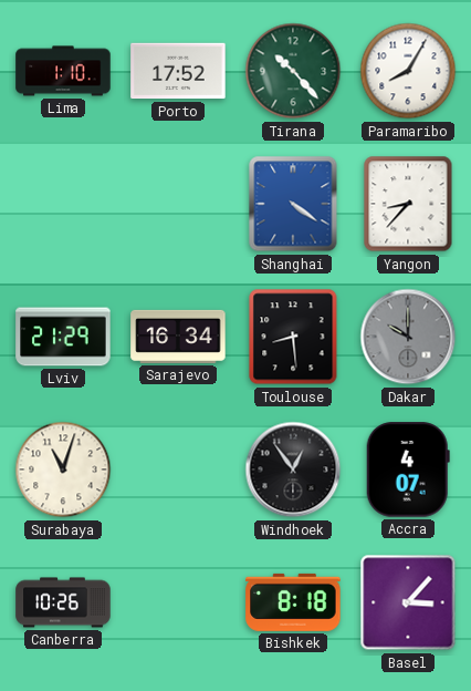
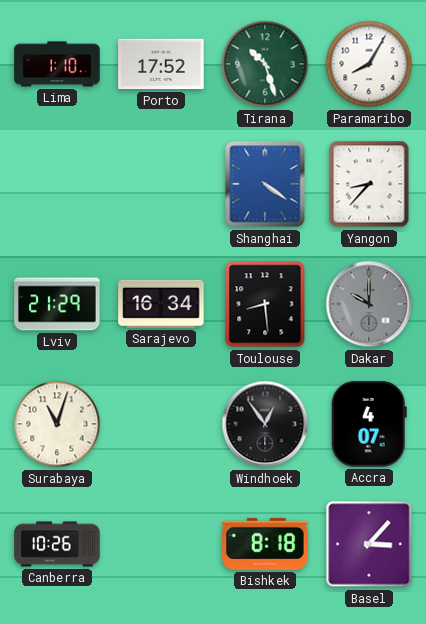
Tirana: 10:23 -> 10:27 (265, 64)
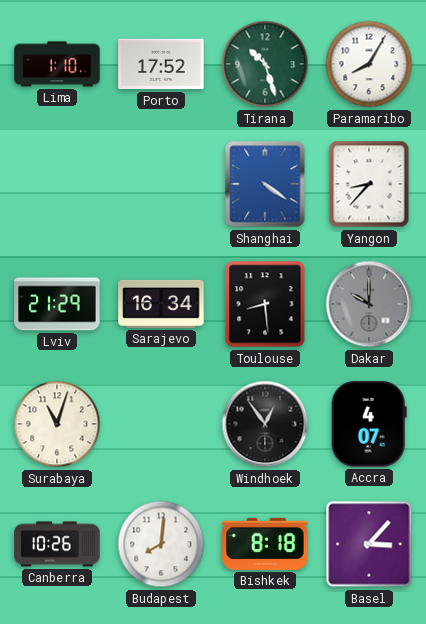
Budapest: none -> 8:01 (161, 544)
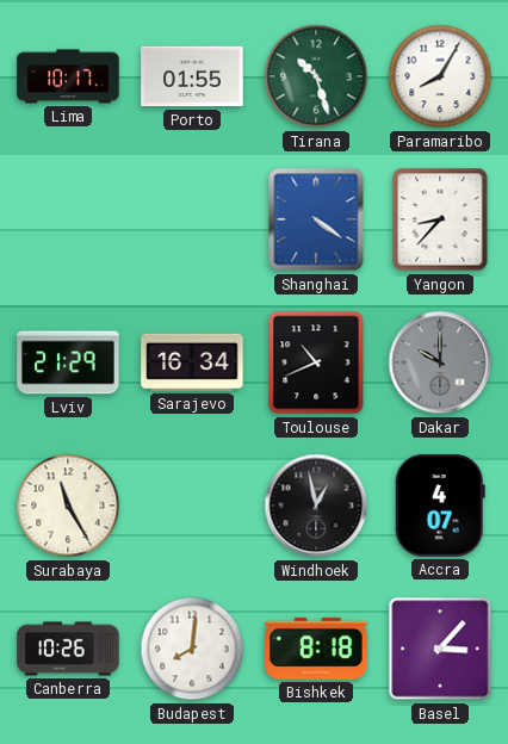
Lima: 1:10 -> 10:17 (68, 76)
Porto: 17:52 -> 01:55 (192, 76)
Toulouse: 8:29 -> 10:41 (316, 362)
Surabaya: 11:03 -> 11:25 (68, 506)
Windhoek: 12:54 -> 12:58 (316, 506)
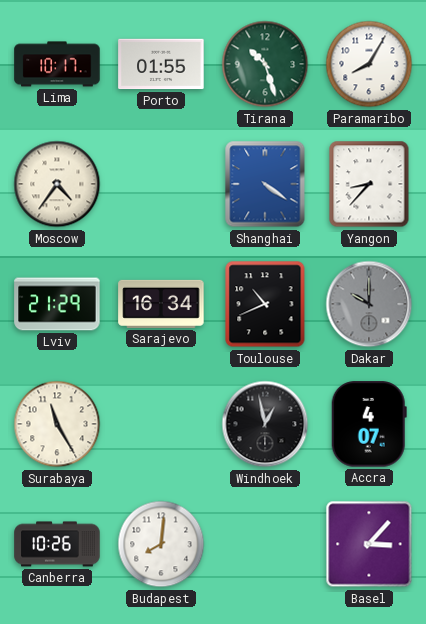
Moscow: none -> 4:36 (57, 184)
Bishkek: 8:18 -> none (316, 649)
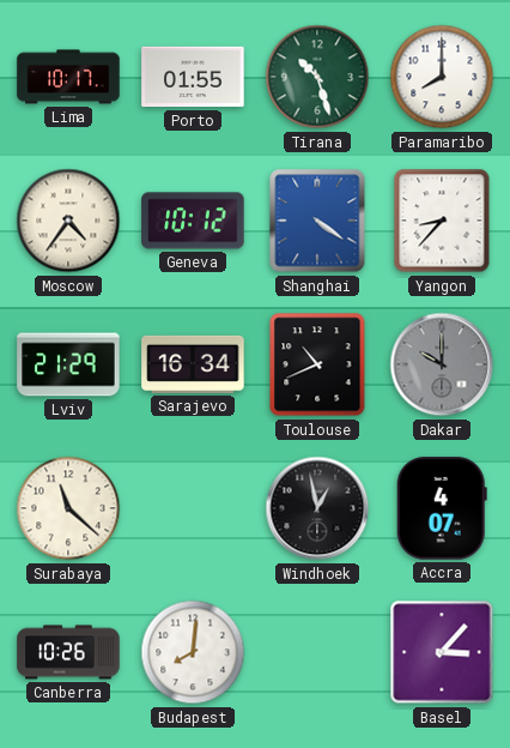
Paramaribo: 8:05 -> 8:00 (442, 77)
Geneva: none -> 10:12 (193, 221)
Surabaya: 11:25 -> 11:22 (68, 508)
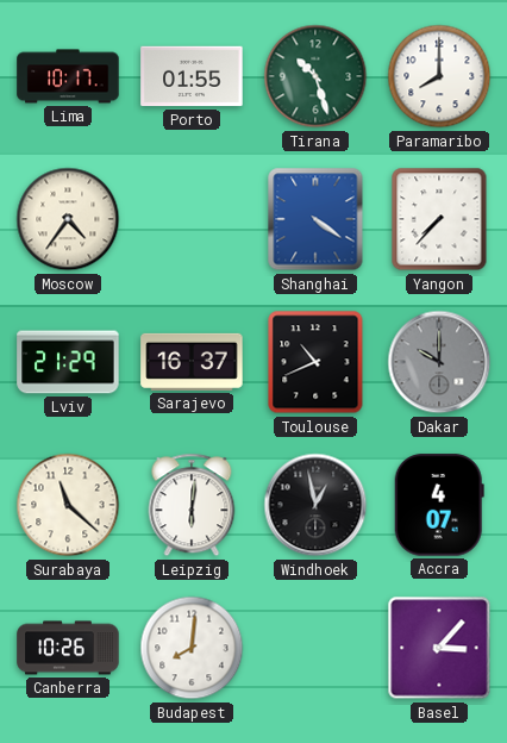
Geneva: 10:12 -> none (193, 221)
Yangon: 8:37 -> 7:37 (439, 219)
Sarajevo: 16:34 -> 16:37 (192, 362)
Leipzig: none -> 6:01 (192, 505)
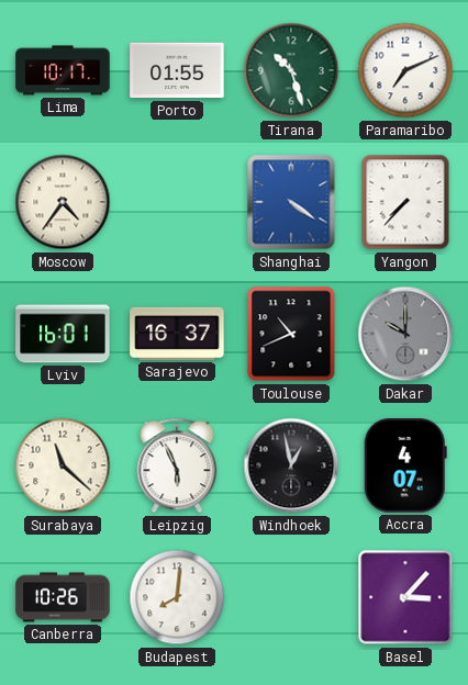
Paramaribo: 8:00 -> 7:11 (405, 70)
Lviv: 21:29 -> 16:01 (63, 334)
Leipzig: 6:01 -> 5:56 (177, 465)
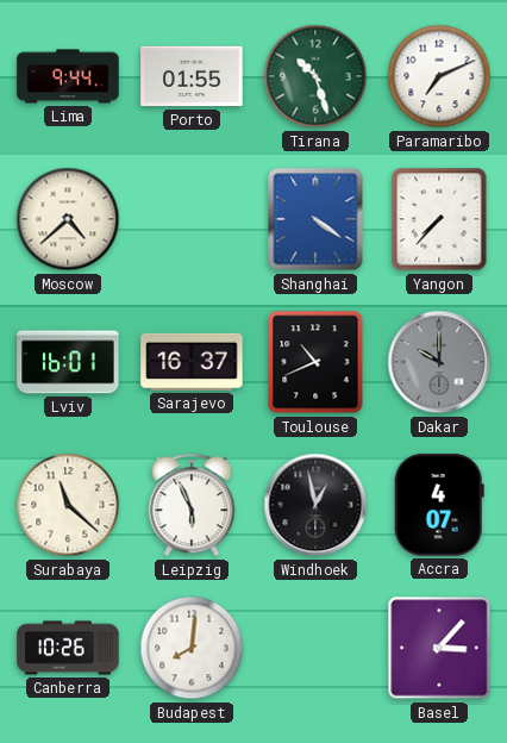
Lima: 10:17 -> 9:44 (68, 76)
Moscow: 4:36 -> 4:38 (68, 219)
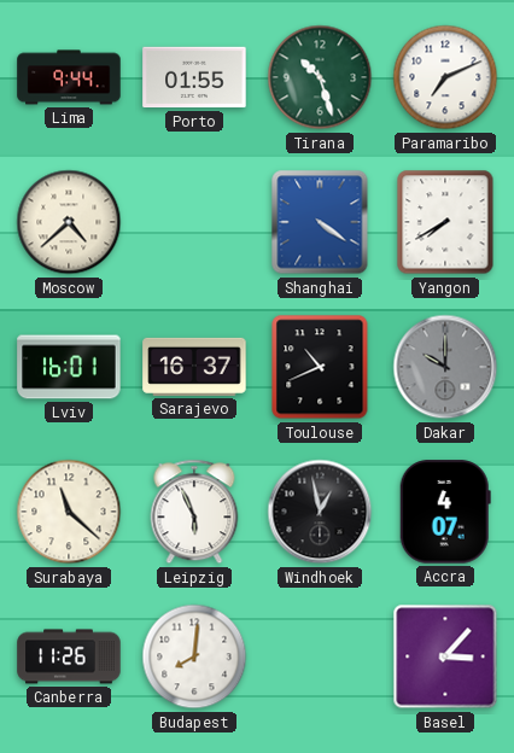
Yangon: 7:37 -> 7:40 (445, 222)
Canberra: 10:26 -> 11:26 (69, 656)
